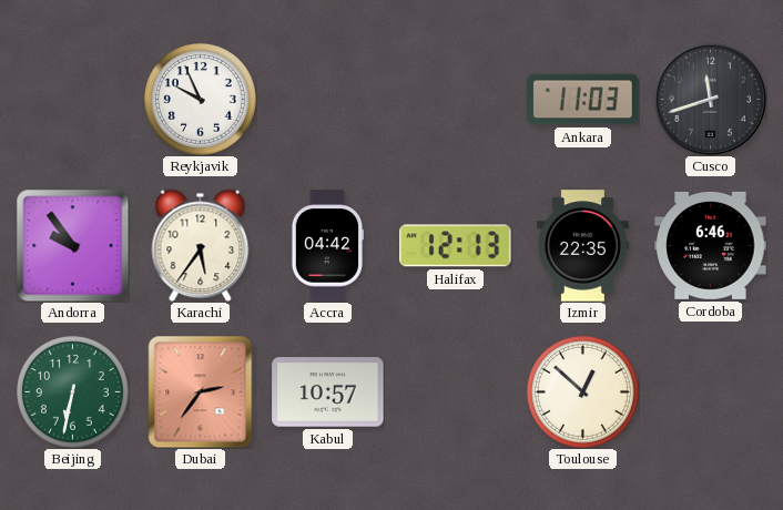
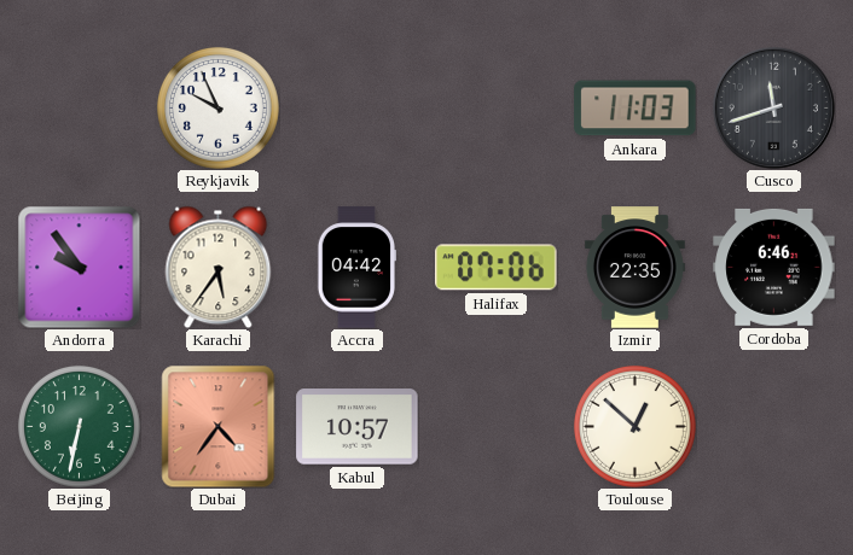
Halifax: 12:13 -> 07:06 (497, 268)
Dubai: 2:36 -> 4:36 (219, 426)
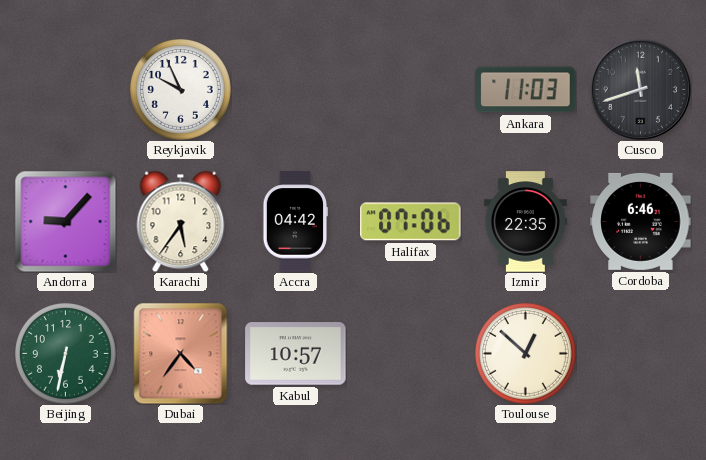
Andorra: 9:54 -> 9:07 (65, 221)
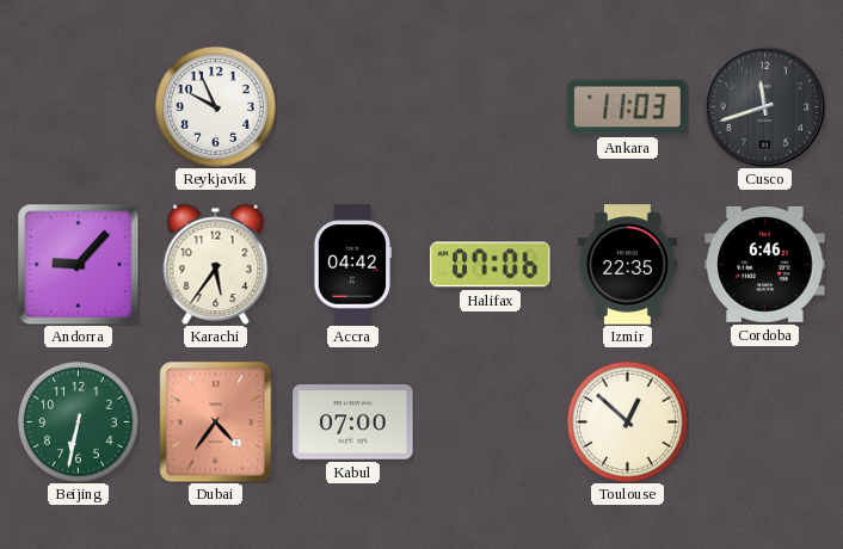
Kabul: 10:57 -> 07:00 (353, 422)
